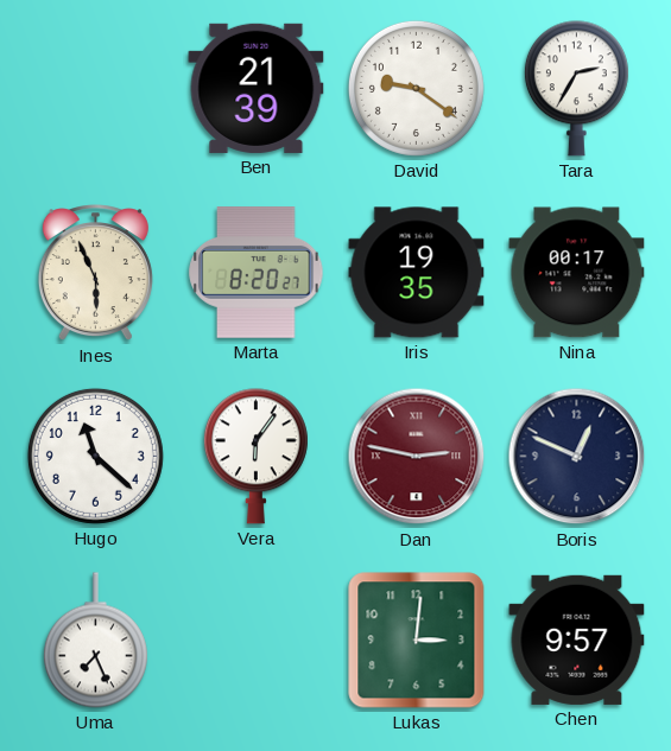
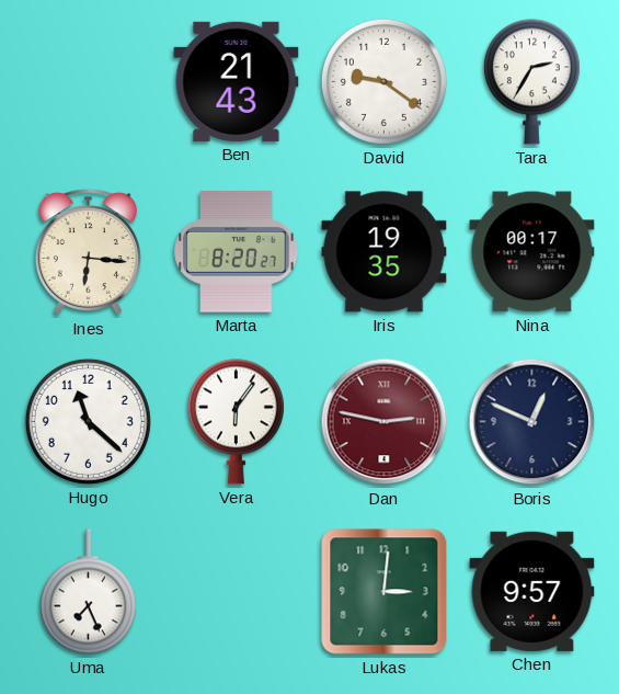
Ben: 21:39 -> 21:43 (237, 81)
Ines: 5:56 -> 6:16 (88, 252)
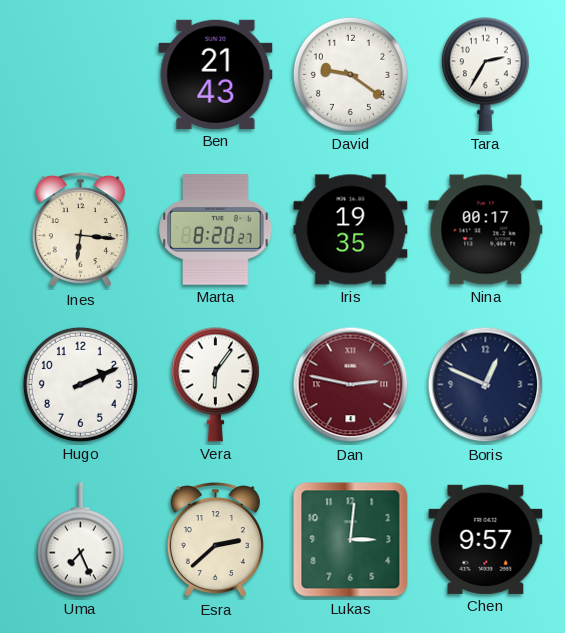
Hugo: 11:22 -> 2:11 (80, 384)
Esra: none -> 2:38 (215, 540)
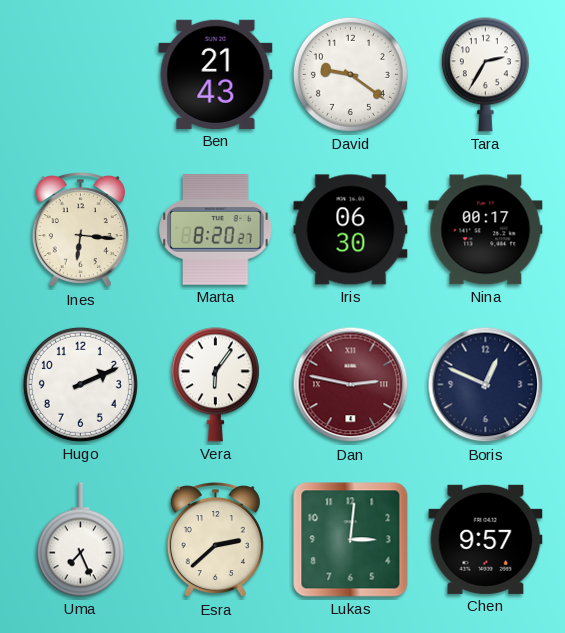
Iris: 19:35 -> 06:30 (351, 230)
